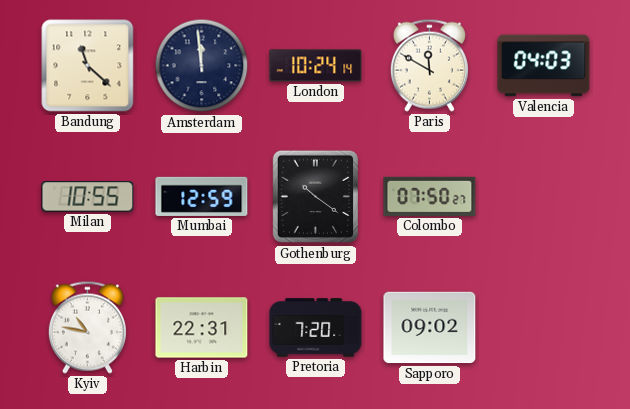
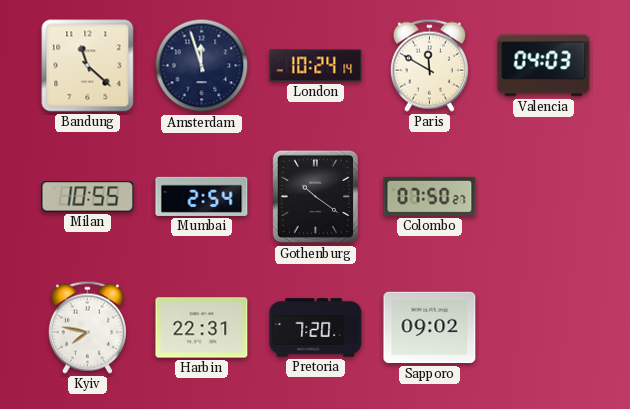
Amsterdam: 11:59 -> 11:57 (202, 66)
Mumbai: 12:59 -> 2:54 (202, 196)
Kyiv: 10:47 -> 7:47 (87, 327)
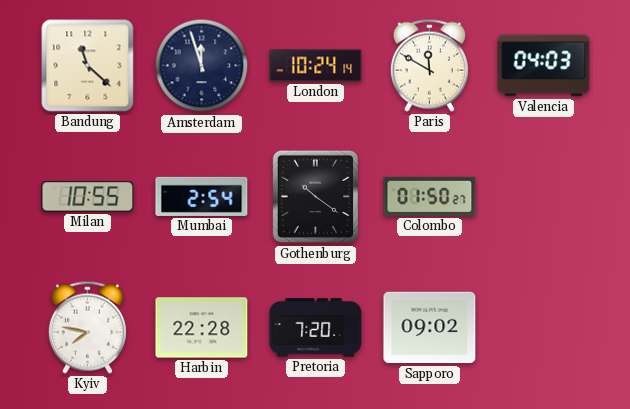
Colombo: 07:50 -> 01:50 (430, 196)
Harbin: 22:31 -> 22:28 (202, 328)
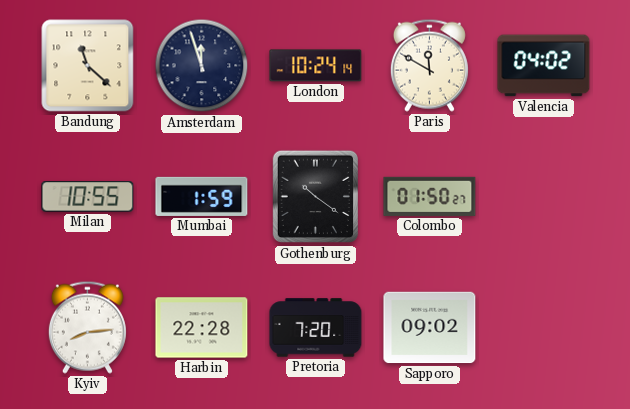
Valencia: 04:03 -> 04:02 (544, 66)
Mumbai: 2:54 -> 1:59 (202, 196)
Kyiv: 7:47 -> 8:14 (87, 327)
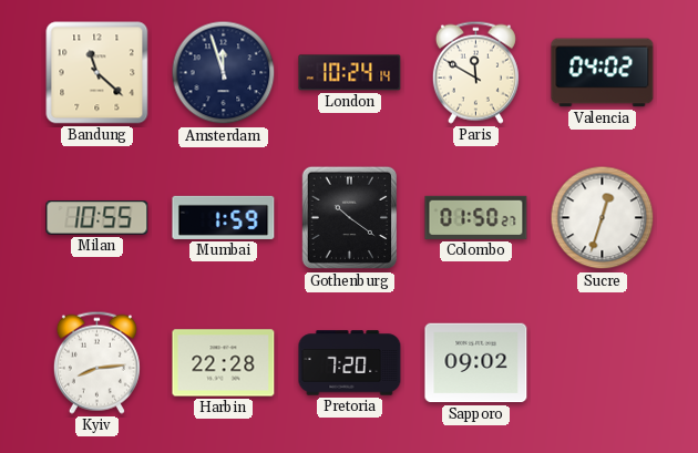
Sucre: none -> 12:33 (603, 218)
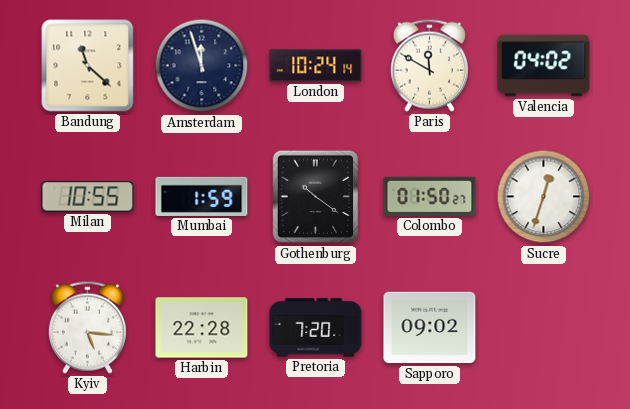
Kyiv: 8:14 -> 5:16 (87, 327)
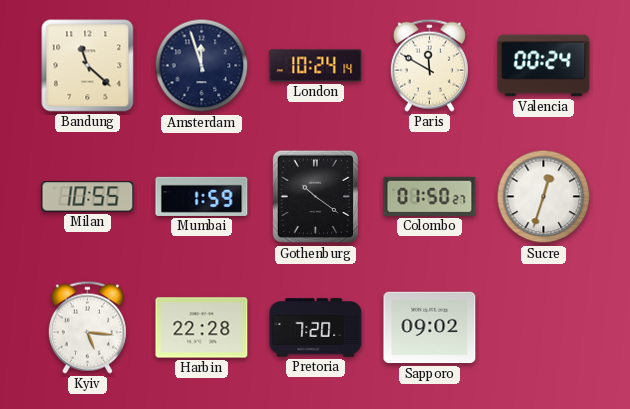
Valencia: 04:02 -> 00:24 (544, 66)
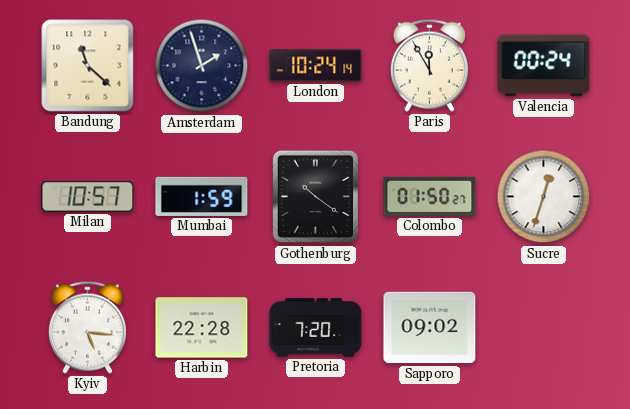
Amsterdam: 11:57 -> 1:57 (202, 66)
Paris: 11:50 -> 11:55 (429, 65)
Milan: 10:55 -> 10:57 (88, 197)
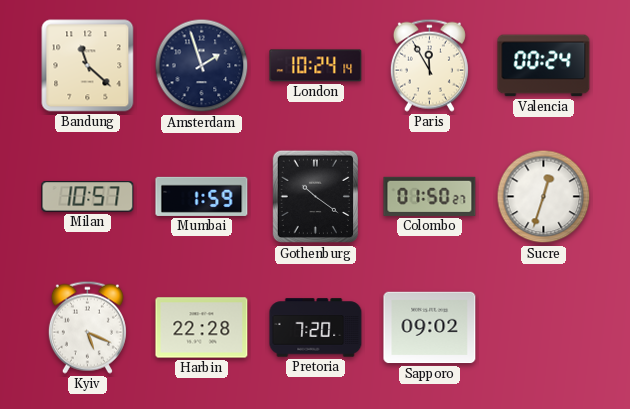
Kyiv: 5:16 -> 5:19 (87, 327)
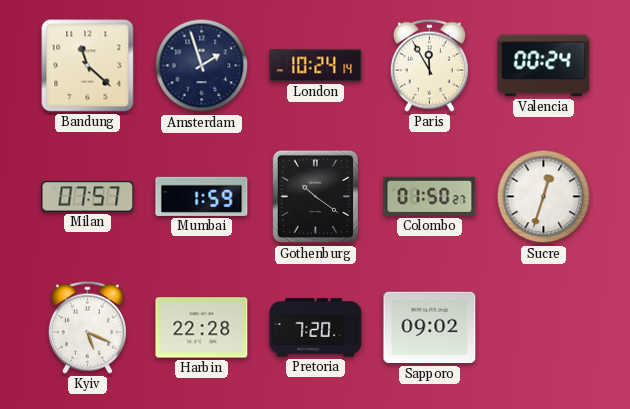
Milan: 10:57 -> 07:57 (88, 197)
